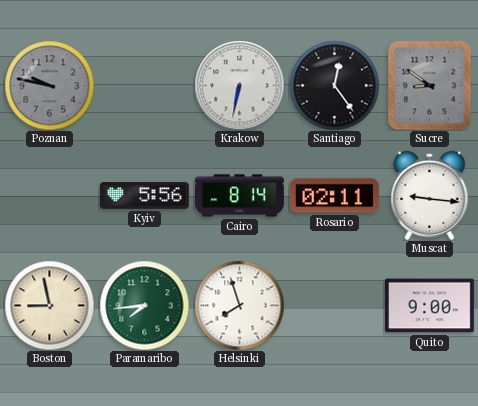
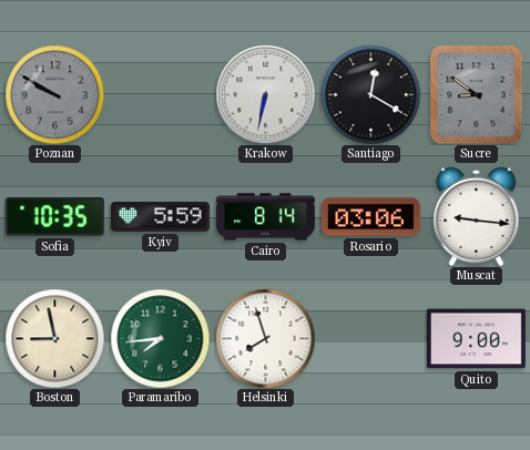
Poznan: 9:47 -> 9:50 (54, 94)
Santiago: 12:24 -> 12:20 (370, 94)
Sofia: none -> 10:35 (54, 217)
Kyiv: 5:56 -> 5:59 (161, 217)
Rosario: 02:11 -> 03:06 (370, 217)
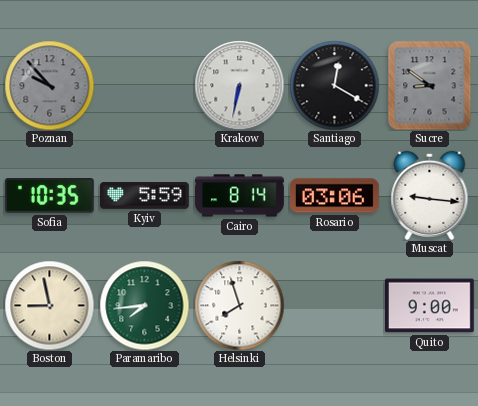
Poznan: 9:50 -> 9:53 (49, 85)
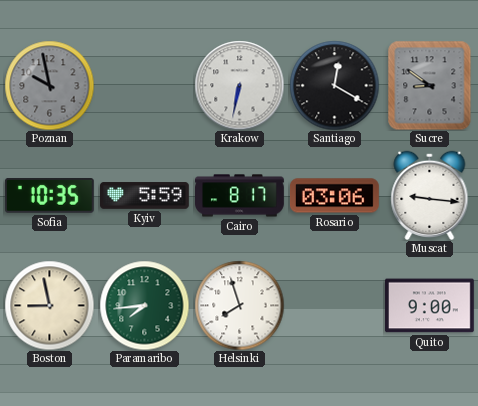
Poznan: 9:53 -> 9:58 (49, 85)
Cairo: 8:14 -> 8:17 (240, 196)
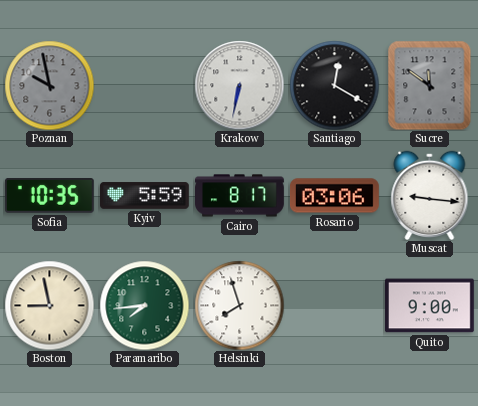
Sucre: 8:51 -> 11:51 (430, 85)
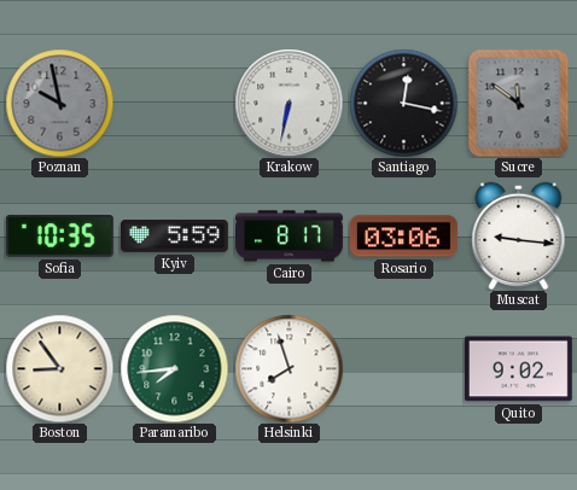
Santiago: 12:20 -> 12:17 (403, 103)
Boston: 8:58 -> 8:54 (59, 368)
Quito: 9:00 -> 9:02 (518, 369)
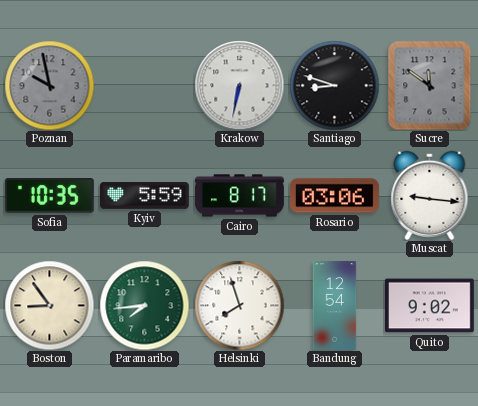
Santiago: 12:17 -> 8:48 (334, 85)
Bandung: none -> 12:54 (335, 306)
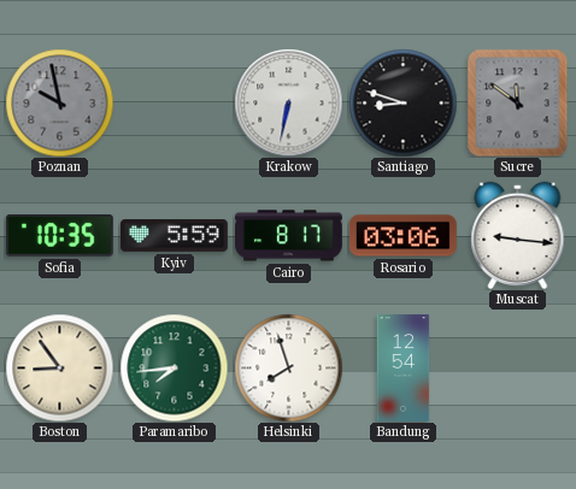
Quito: 9:02 -> none (429, 306)
